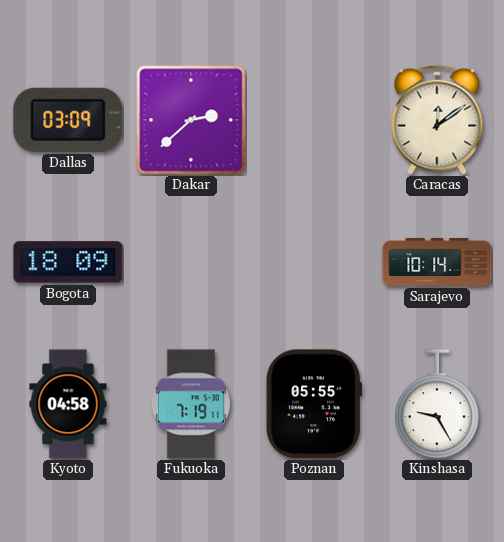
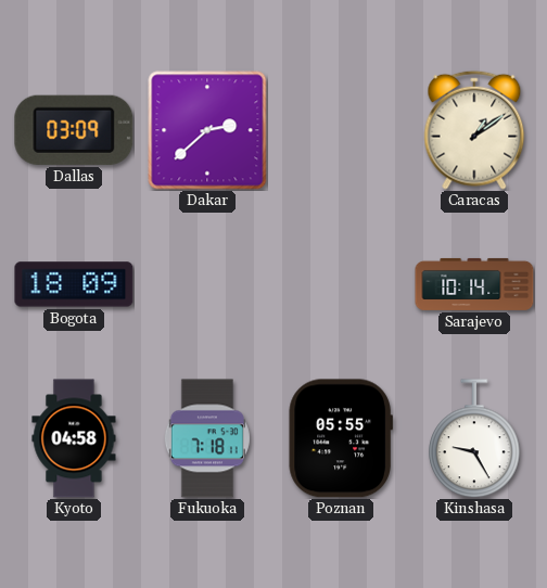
Caracas: 12:09 -> 1:09 (474, 130)
Fukuoka: 7:19 -> 7:18 (207, 438)
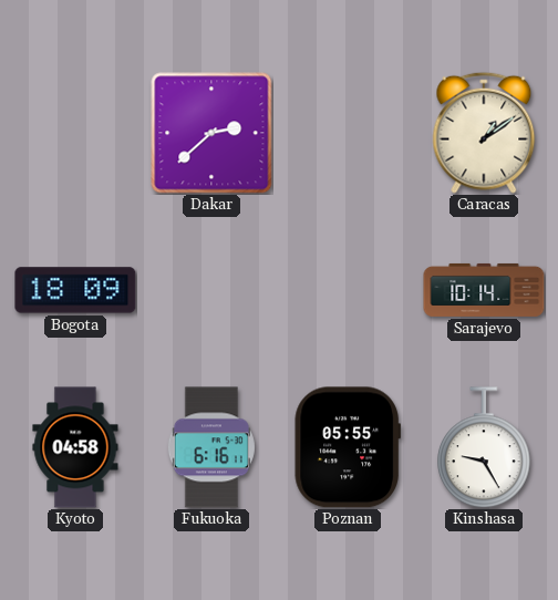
Dallas: 03:09 -> none (74, 130)
Fukuoka: 7:18 -> 6:16 (211, 447)
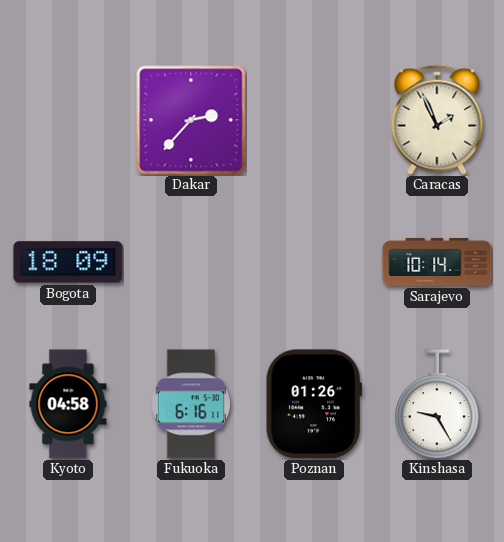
Dakar: 2:38 -> 2:37 (191, 120)
Caracas: 1:09 -> 1:56 (437, 120)
Poznan: 05:55 -> 01:26 (314, 404)
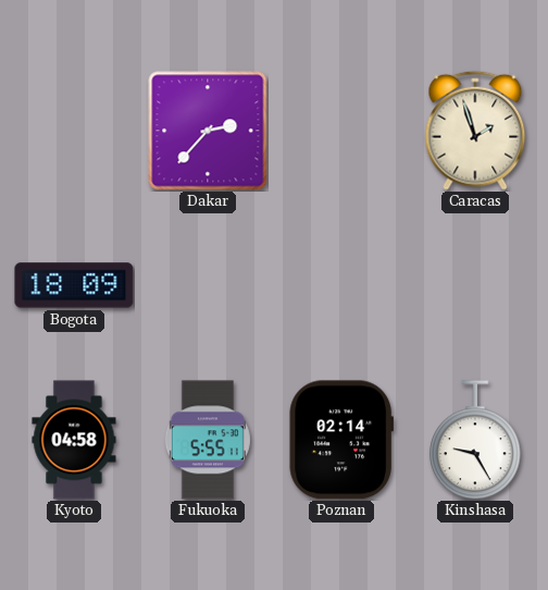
Caracas: 1:56 -> 1:57 (475, 131)
Sarajevo: 10:14 -> none (437, 262)
Fukuoka: 6:16 -> 5:55 (208, 440)
Poznan: 01:26 -> 02:14 (341, 440)
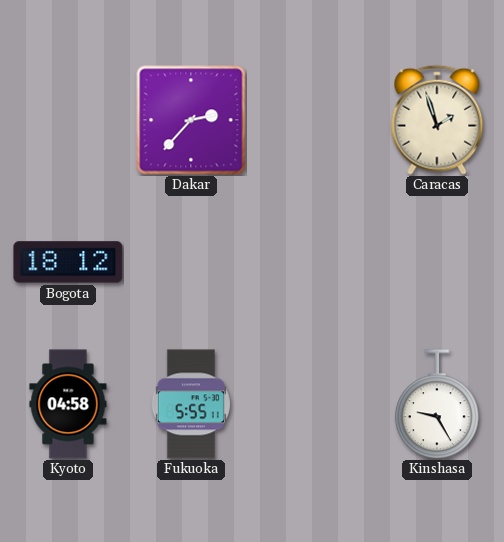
Bogota: 18:09 -> 18:12 (68, 262)
Poznan: 02:14 -> none (341, 440)
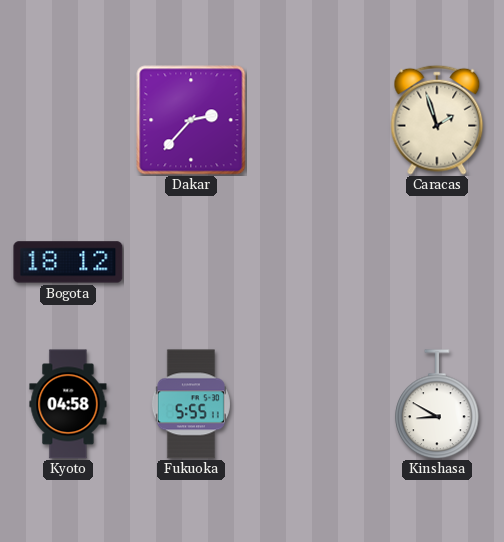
Kinshasa: 9:25 -> 8:50 (438, 404)
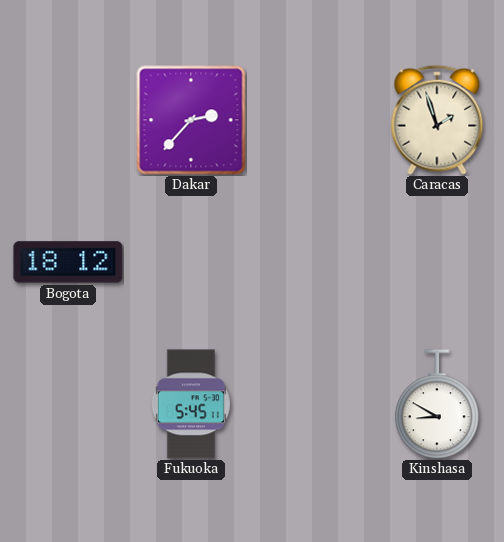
Kyoto: 04:58 -> none (68, 404)
Fukuoka: 5:55 -> 5:45 (191, 404)
